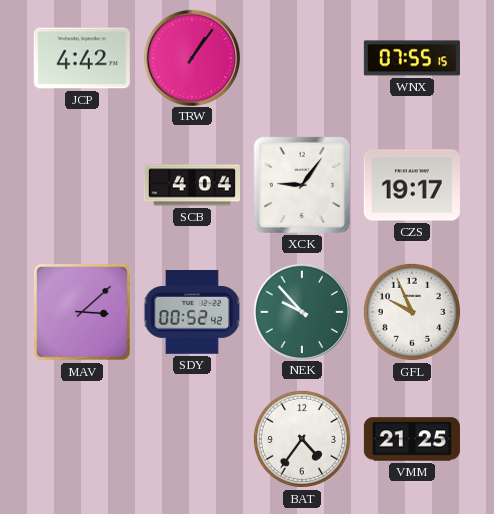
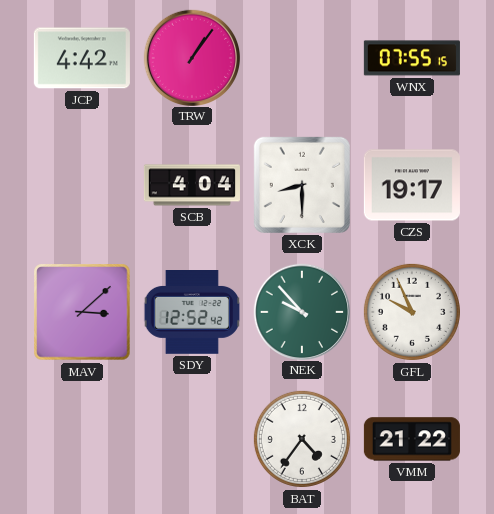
XCK: 9:06 -> 8:30 (302, 185)
SDY: 00:52 -> 12:52 (191, 313)
VMM: 21:25 -> 21:22 (412, 439)
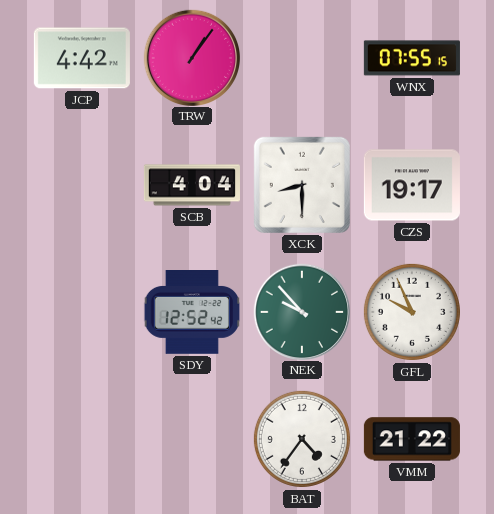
MAV: 3:08 -> none (82, 312)
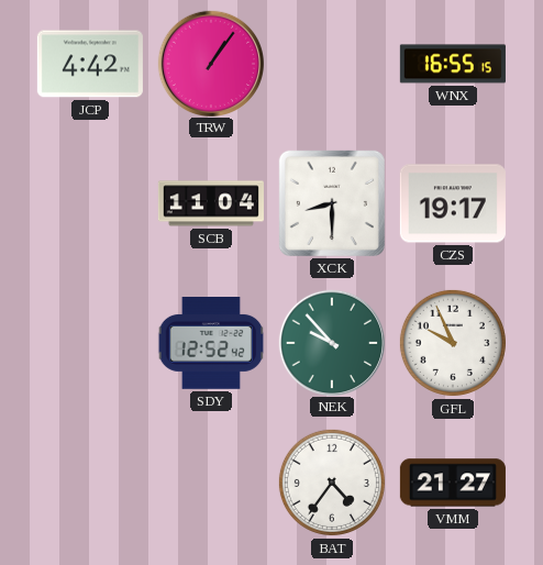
WNX: 07:55 -> 16:55 (453, 64)
SCB: 4:04 -> 11:04 (211, 203)
VMM: 21:22 -> 21:27 (453, 483)
